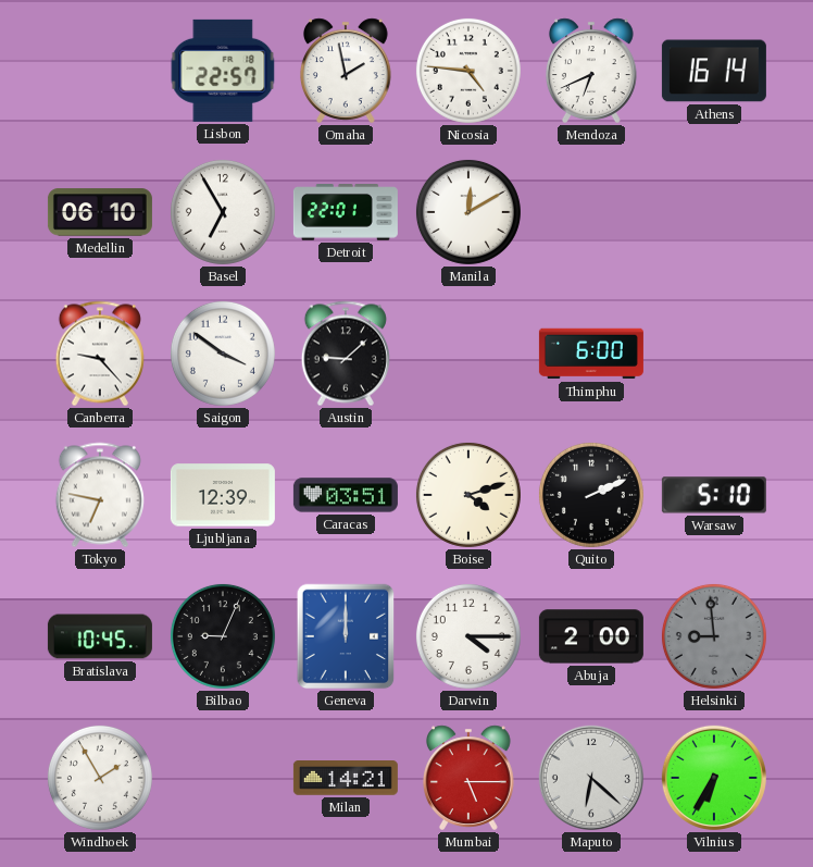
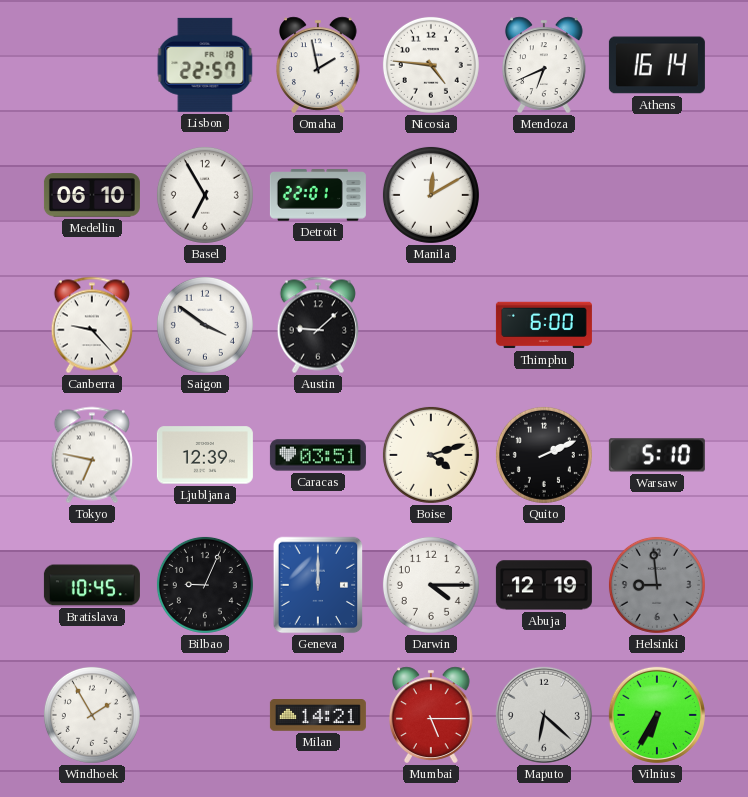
Abuja: 2:00 -> 12:19 (544, 585)
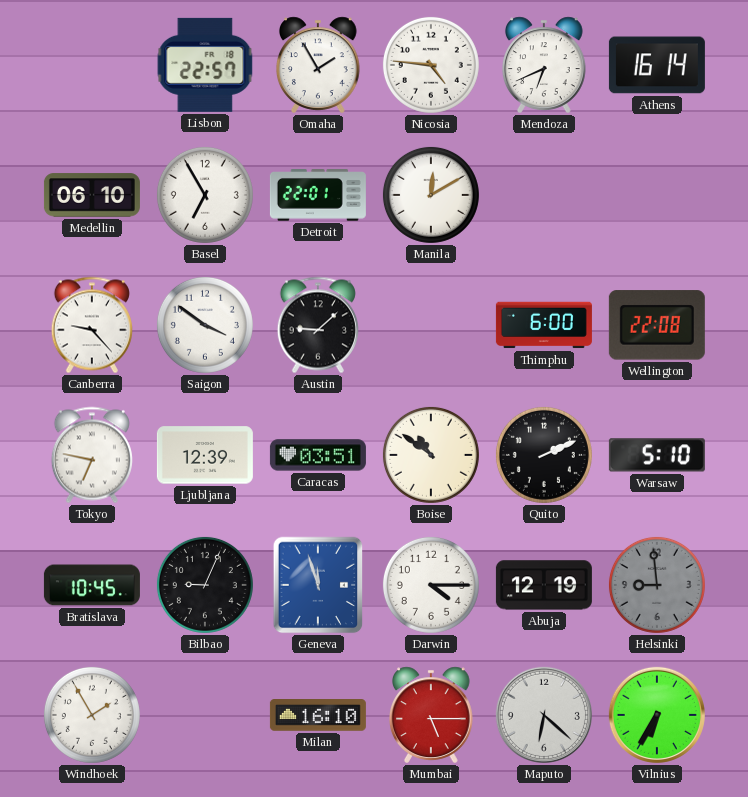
Omaha: 1:58 -> 1:55 (319, 65)
Wellington: none -> 22:08 (657, 325)
Boise: 4:12 -> 10:51 (431, 455)
Geneva: 12:00 -> 11:57 (318, 585)
Milan: 14:21 -> 16:10 (318, 716)
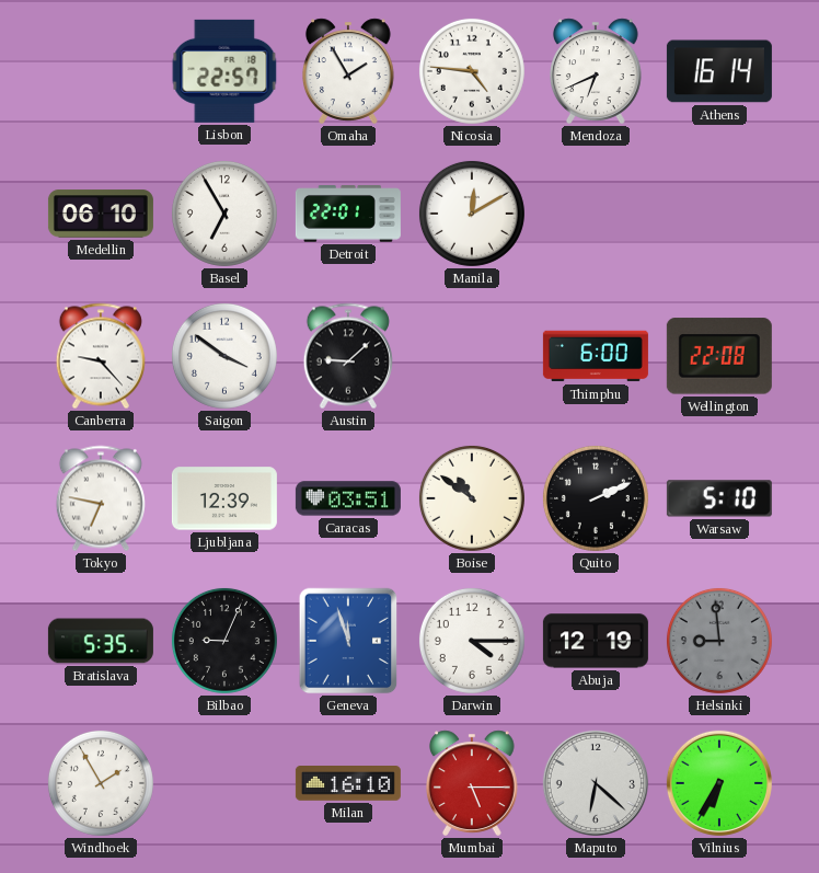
Bratislava: 10:45 -> 5:35 (101, 641)
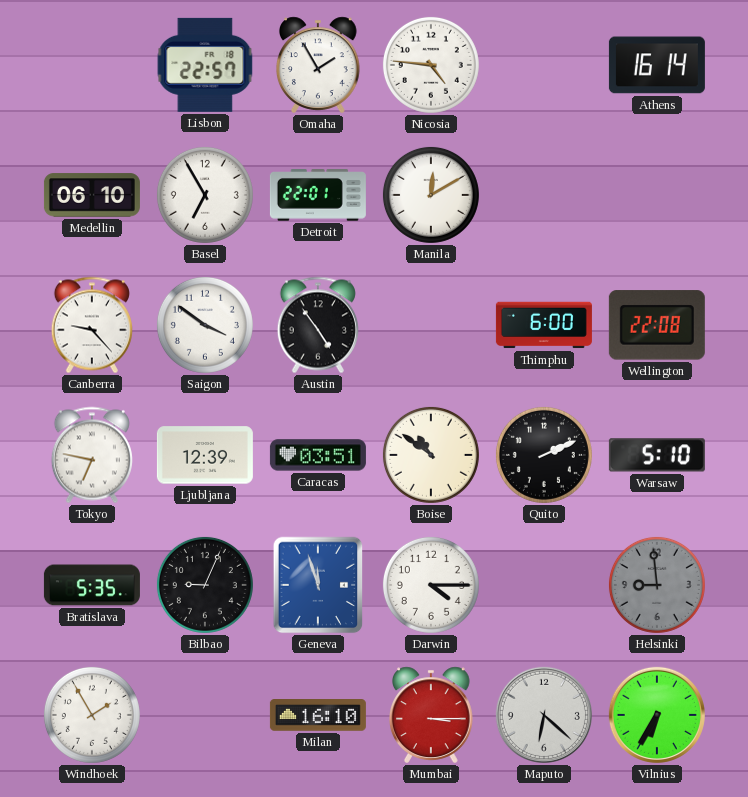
Mendoza: 6:41 -> none (597, 71)
Austin: 9:08 -> 4:54 (318, 325)
Abuja: 12:19 -> none (596, 641)
Mumbai: 5:15 -> 3:15 (432, 715)
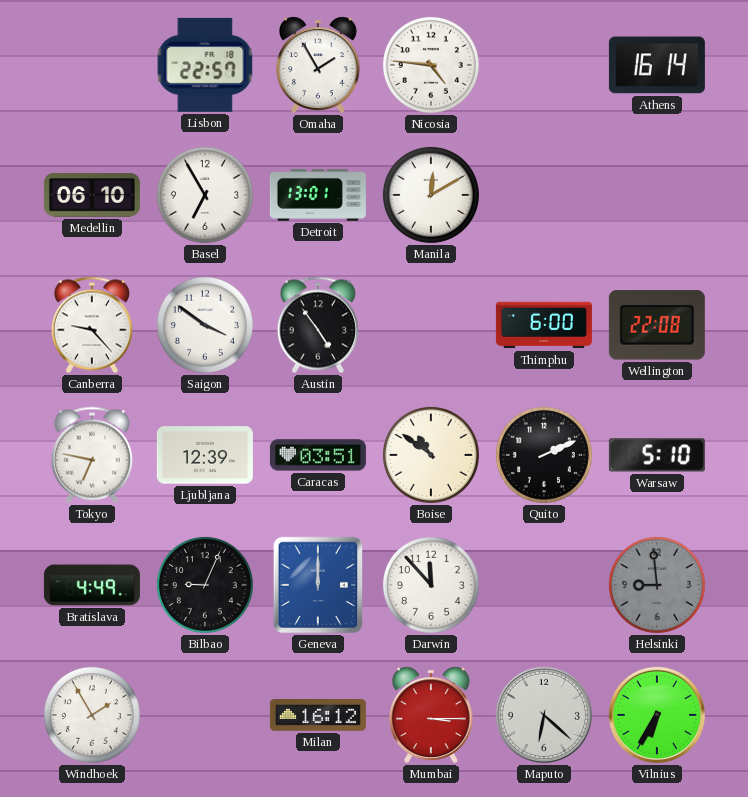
Detroit: 22:01 -> 13:01 (318, 196)
Bratislava: 5:35 -> 4:49 (92, 585)
Geneva: 11:57 -> 12:00 (318, 585)
Darwin: 4:15 -> 11:53 (431, 585)
Milan: 16:10 -> 16:12 (318, 716)
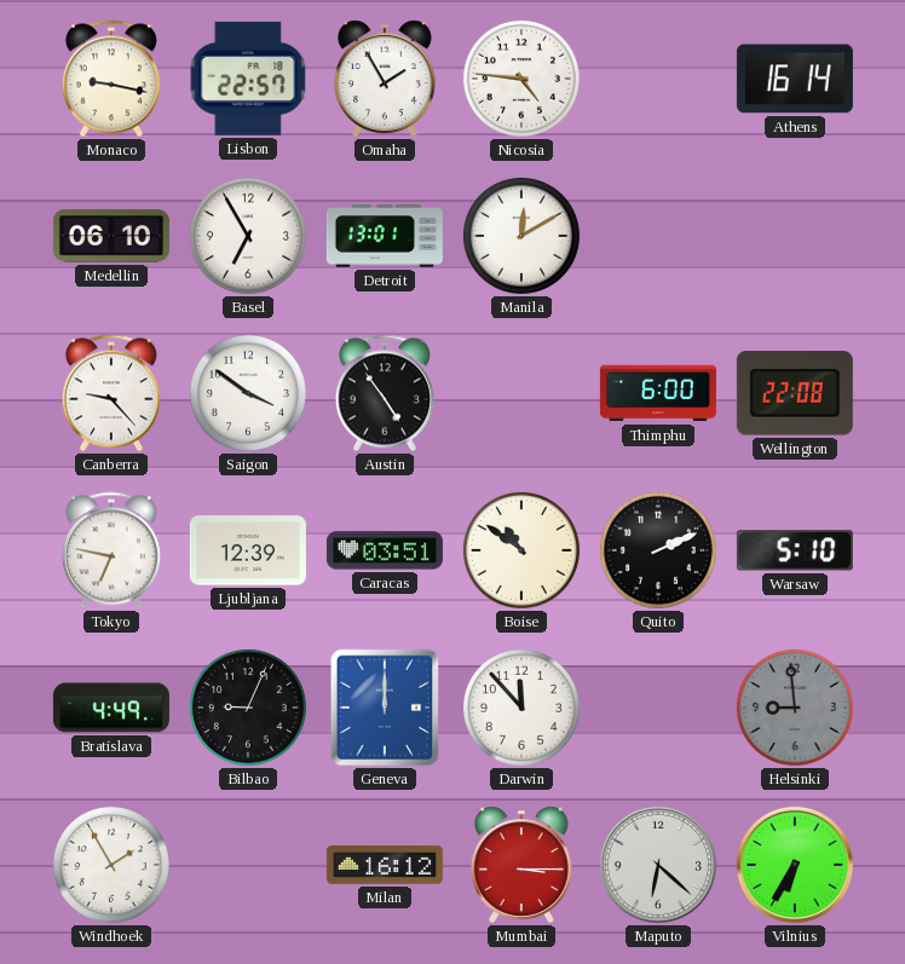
Monaco: none -> 9:17 (111, 79)
